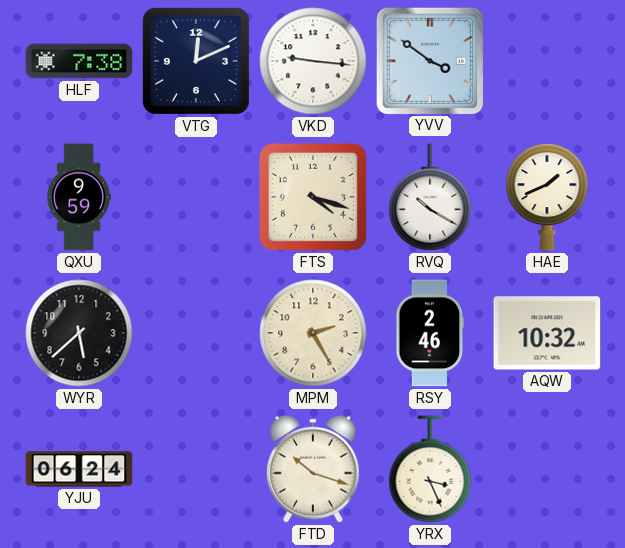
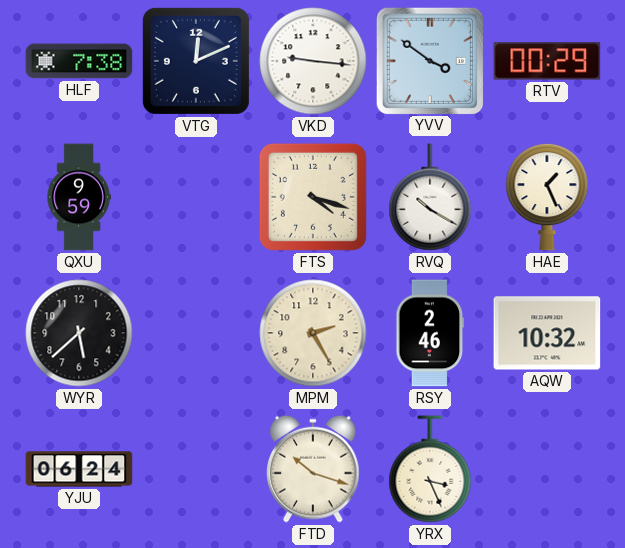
RTV: none -> 00:29 (547, 61)
HAE: 1:41 -> 1:26 (547, 197)
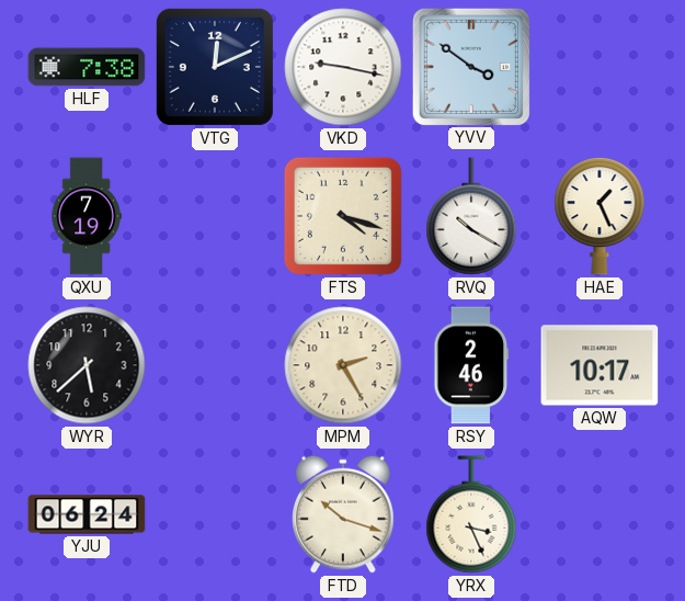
VKD: 9:16 -> 9:17 (343, 67)
RTV: 00:29 -> none (547, 61)
QXU: 9:59 -> 7:19 (87, 216)
AQW: 10:32 -> 10:17 (600, 365)
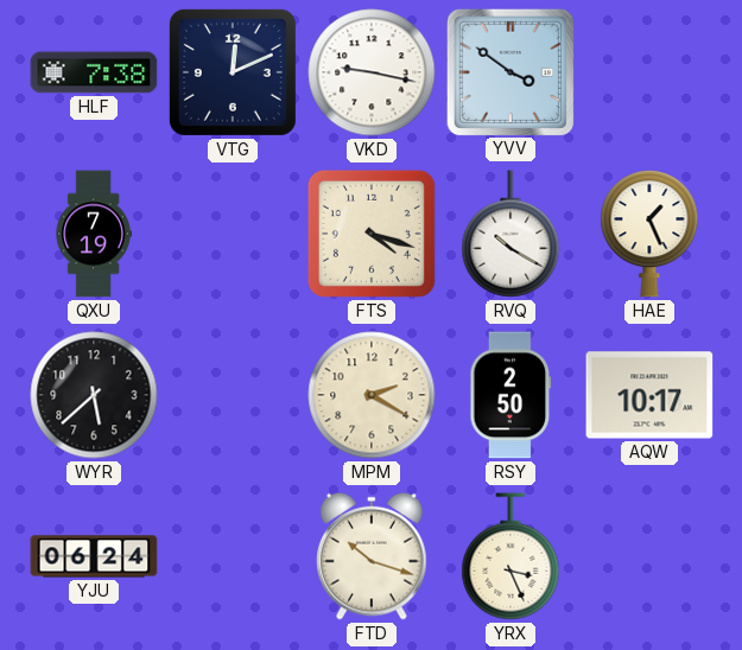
MPM: 2:25 -> 2:20 (372, 395)
RSY: 2:46 -> 2:50 (510, 395)
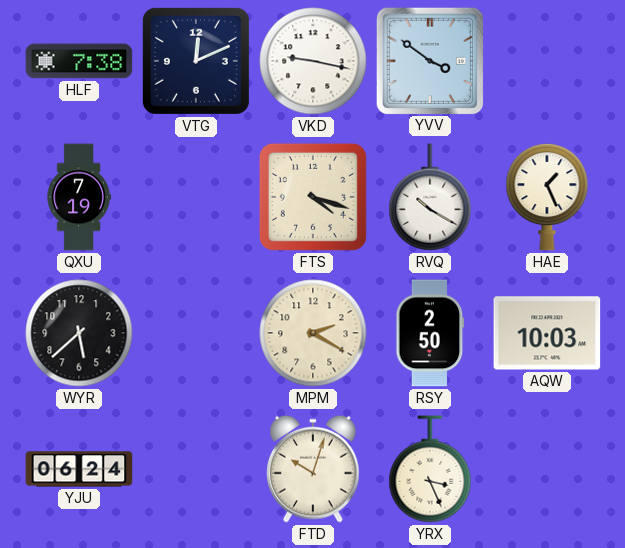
AQW: 10:17 -> 10:03 (547, 333)
FTD: 10:18 -> 10:03 (314, 469)
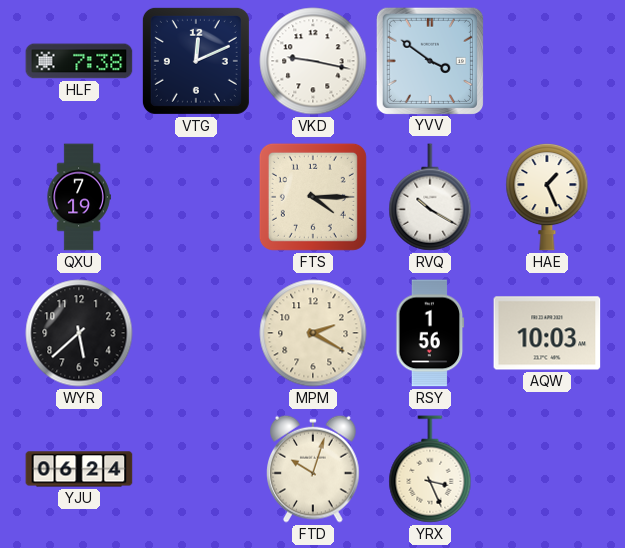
FTS: 4:18 -> 4:15 (313, 197)
RSY: 2:50 -> 1:56 (430, 333)
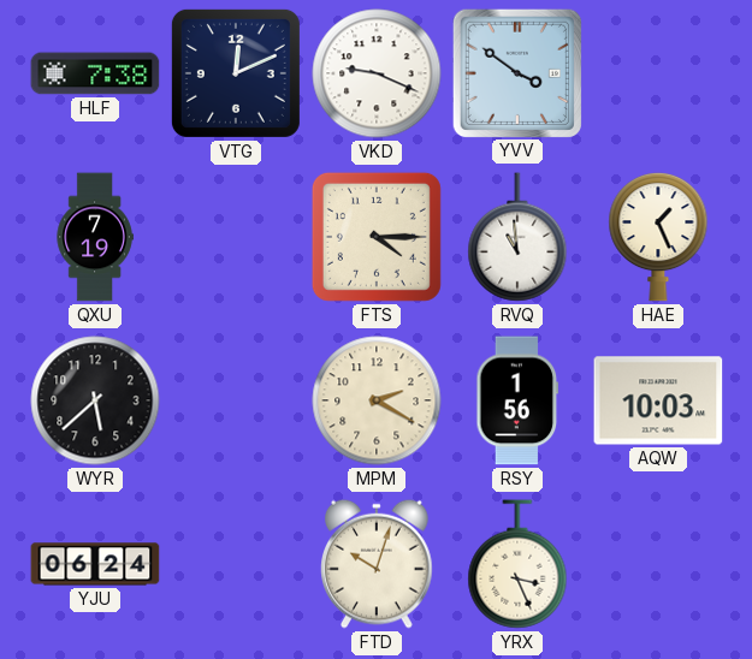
VKD: 9:17 -> 9:19 (377, 73)
RVQ: 10:20 -> 10:59 (517, 237)
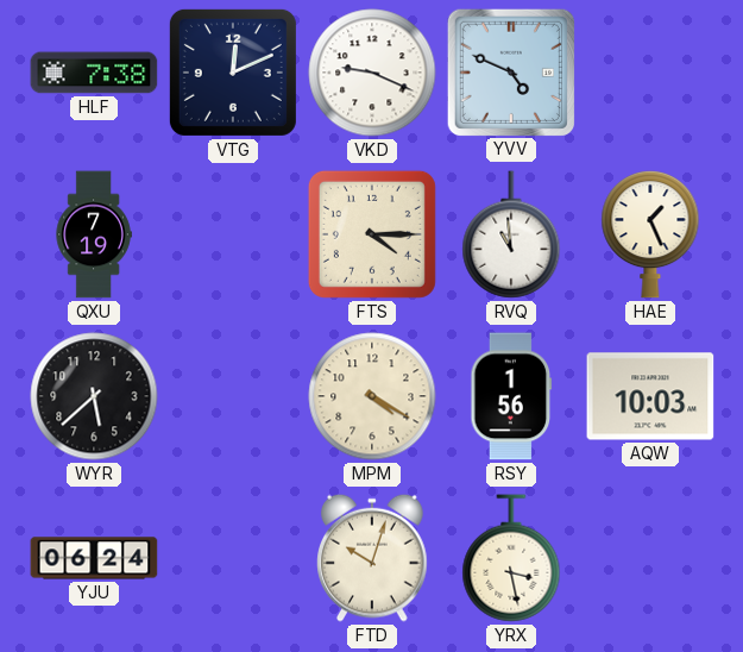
YVV: 3:51 -> 4:49 (510, 71)
MPM: 2:20 -> 4:20 (372, 396)
YRX: 3:26 -> 3:28 (511, 558)
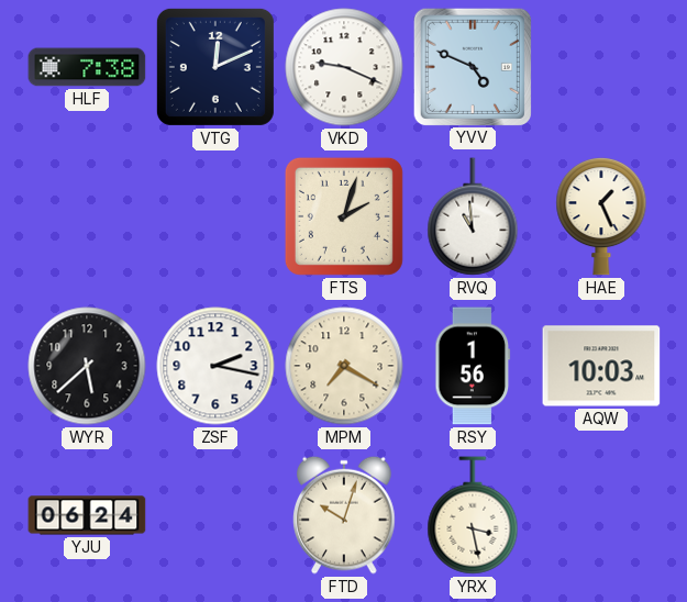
QXU: 7:19 -> none (94, 234)
FTS: 4:15 -> 2:03 (344, 216)
ZSF: none -> 2:17 (215, 366)
MPM: 4:20 -> 7:20 (344, 366)
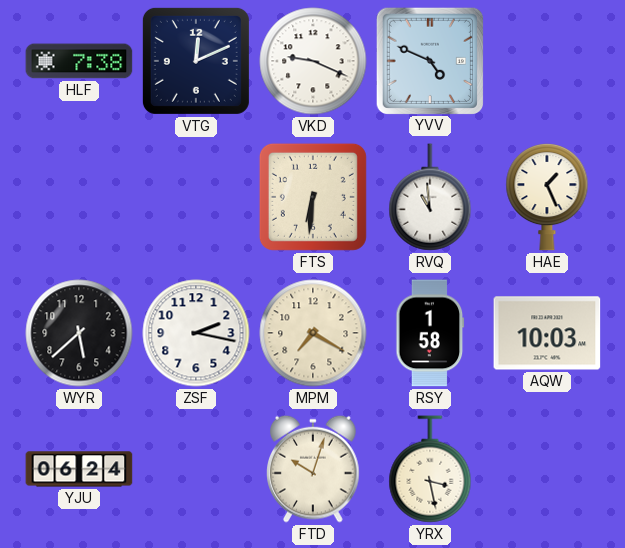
FTS: 2:03 -> 6:31 (313, 197)
RSY: 1:56 -> 1:58 (430, 333)
